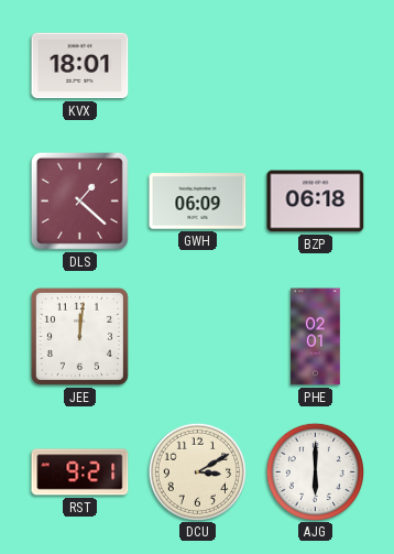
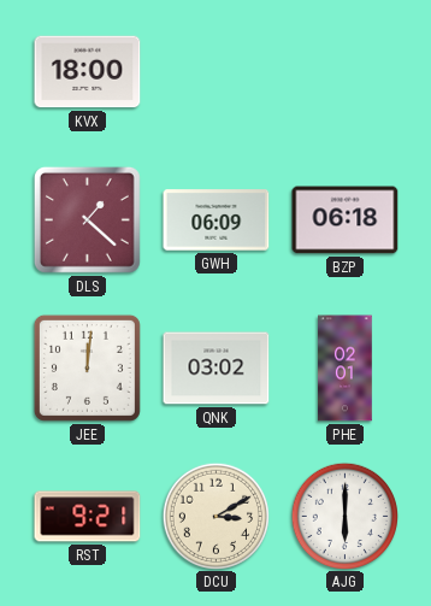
KVX: 18:01 -> 18:00 (88, 72)
QNK: none -> 03:02 (217, 369)
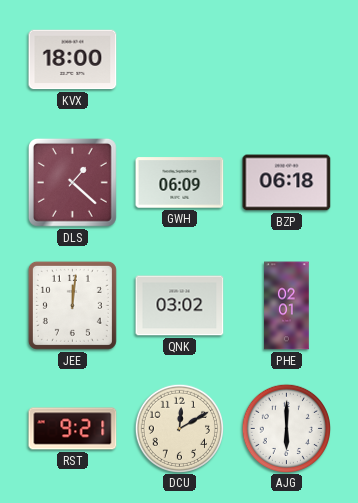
DCU: 3:10 -> 12:10 (179, 428)
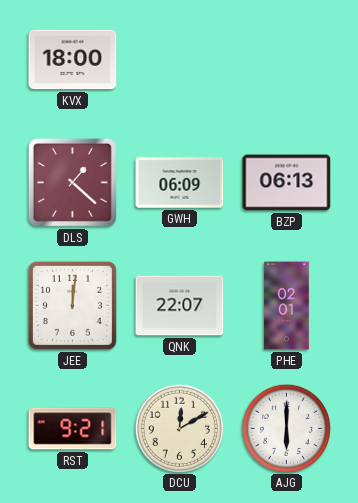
BZP: 06:18 -> 06:13 (287, 183)
QNK: 03:02 -> 22:07 (180, 306)
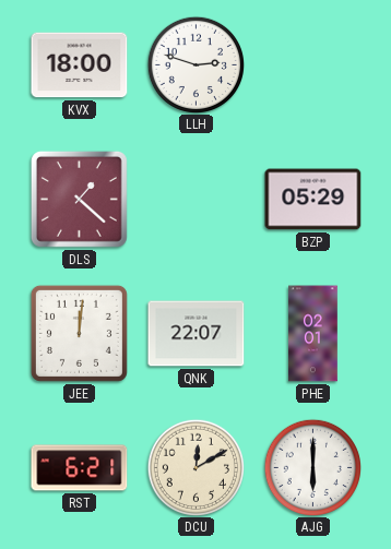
LLH: none -> 2:48 (195, 64)
GWH: 06:09 -> none (180, 183)
BZP: 06:13 -> 05:29 (313, 200)
RST: 9:21 -> 6:21 (80, 468)
